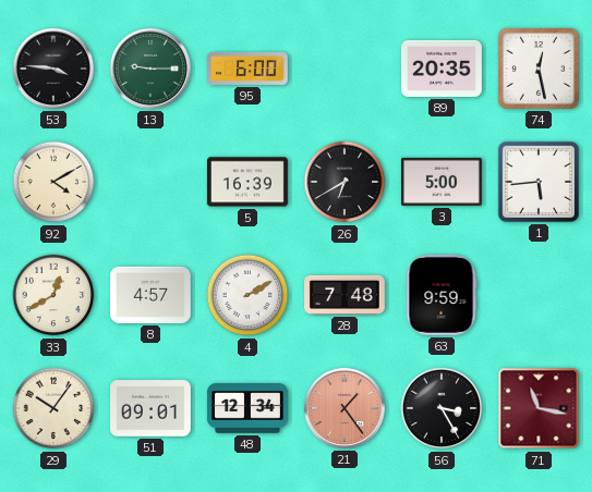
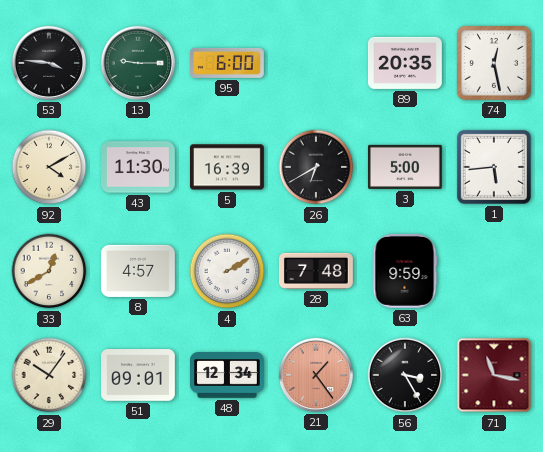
43: none -> 11:30 (139, 167)
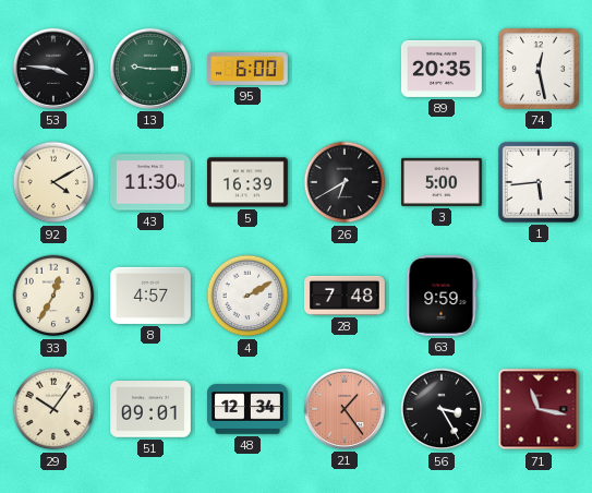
33: 12:40 -> 12:35 (53, 296)
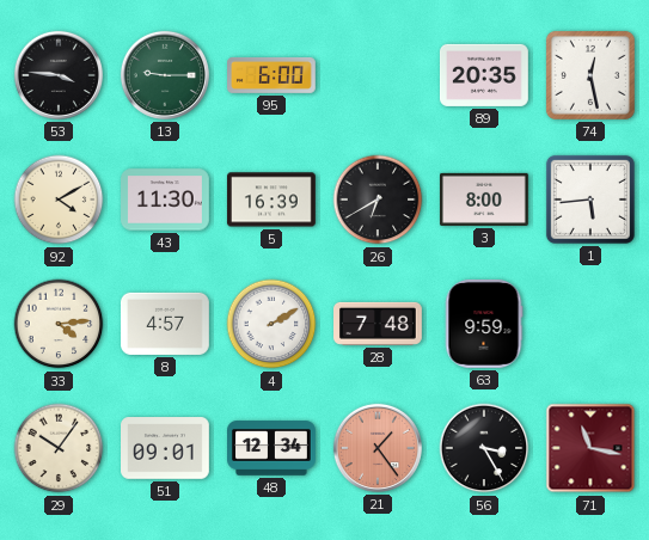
3: 5:00 -> 8:00 (484, 200)
33: 12:35 -> 4:14 (59, 324)
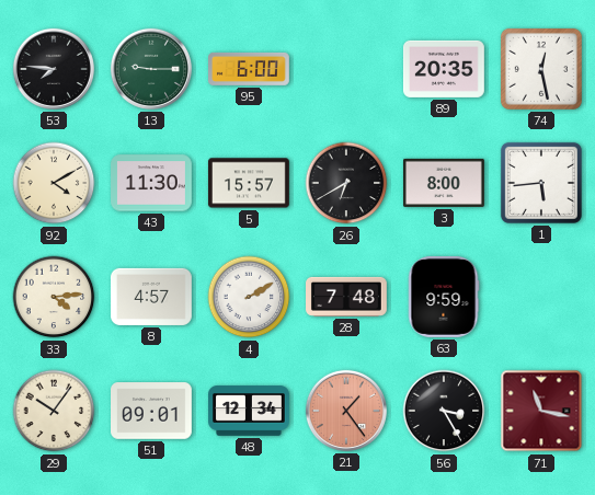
53: 3:46 -> 7:46 (54, 69)
5: 16:39 -> 15:57 (249, 183)
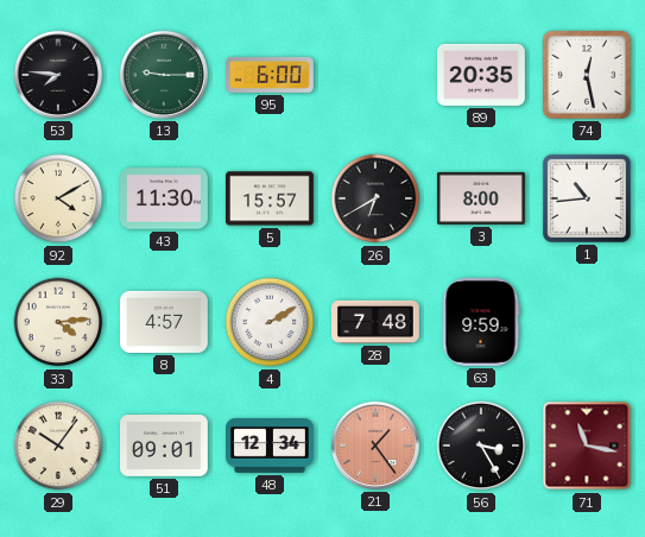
1: 5:44 -> 10:44 (587, 198)
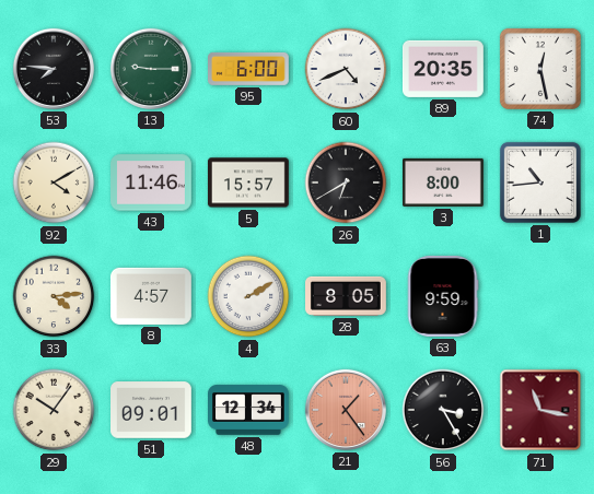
60: none -> 4:41 (346, 69)
43: 11:30 -> 11:46 (152, 183)
28: 7:48 -> 8:05 (347, 296)
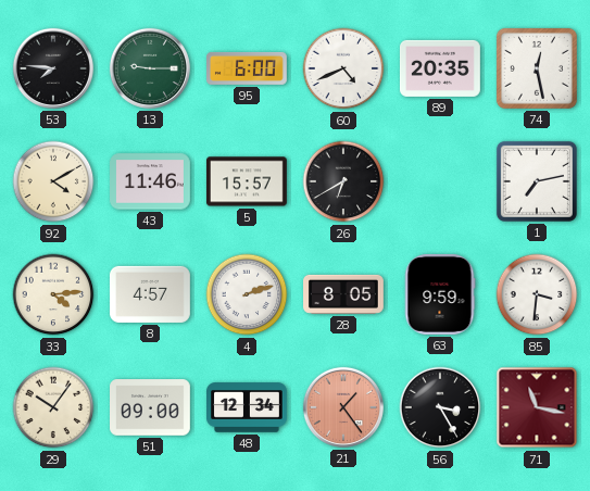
3: 8:00 -> none (443, 183)
1: 10:44 -> 7:13 (537, 181)
4: 2:10 -> 2:12 (247, 294)
85: none -> 3:31 (537, 294)
51: 09:01 -> 09:00 (151, 407)
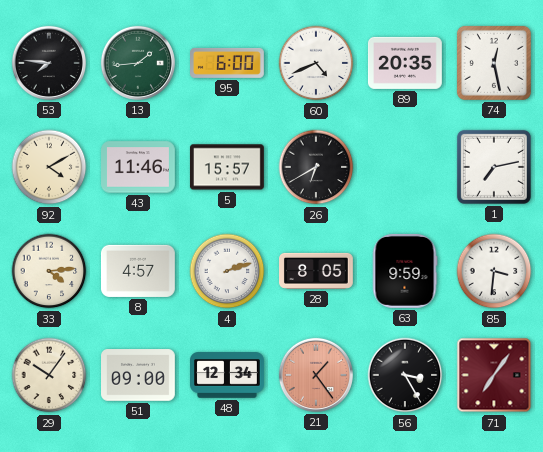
13: 9:15 -> 1:44 (138, 63)
71: 11:17 -> 7:06 (494, 375)
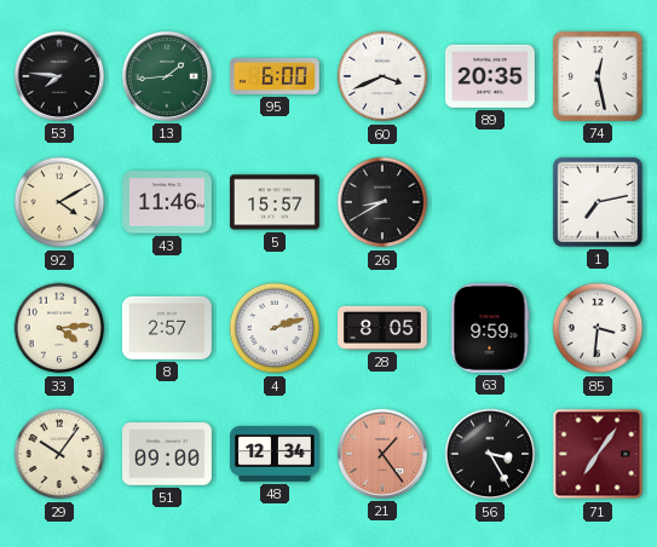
60: 4:41 -> 3:41 (382, 76)
26: 6:40 -> 8:40 (382, 202)
8: 4:57 -> 2:57 (167, 328)
